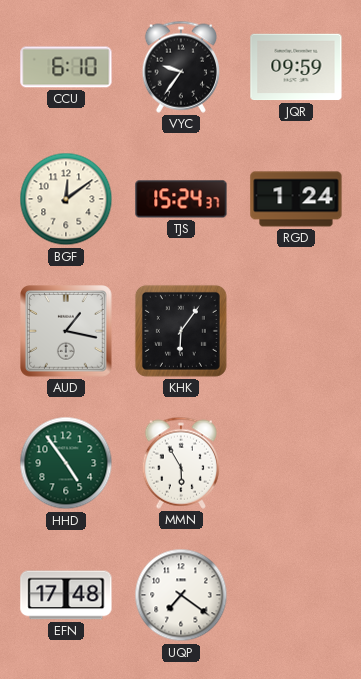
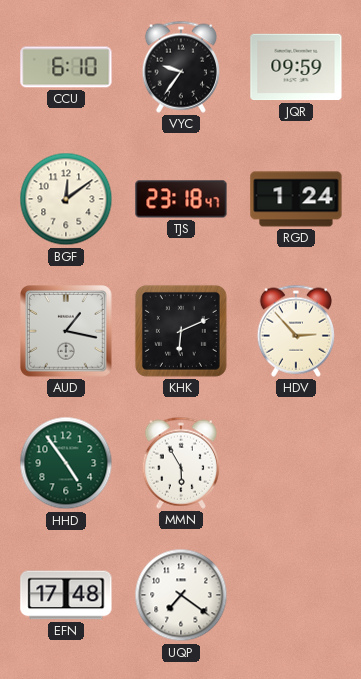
TJS: 15:24 -> 23:18 (181, 199)
KHK: 6:06 -> 6:11 (181, 331)
HDV: none -> 2:53 (295, 331)
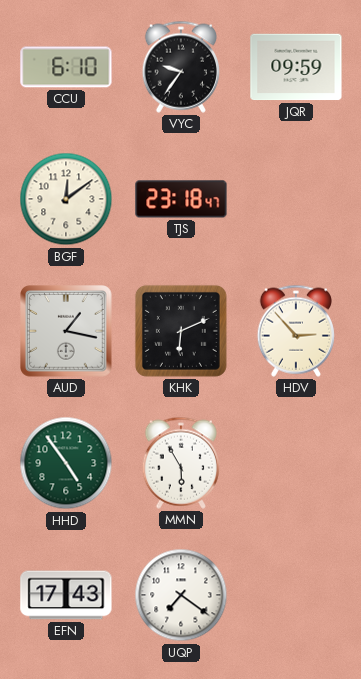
RGD: 1:24 -> none (296, 199)
EFN: 17:48 -> 17:43 (66, 595)
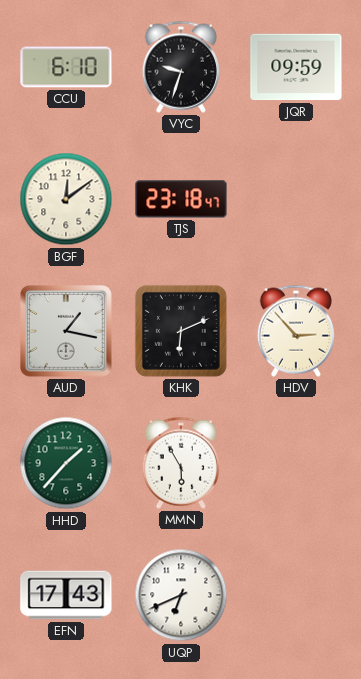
VYC: 9:36 -> 9:33 (180, 67)
HHD: 4:54 -> 1:37 (66, 463)
UQP: 7:21 -> 6:41 (181, 595)
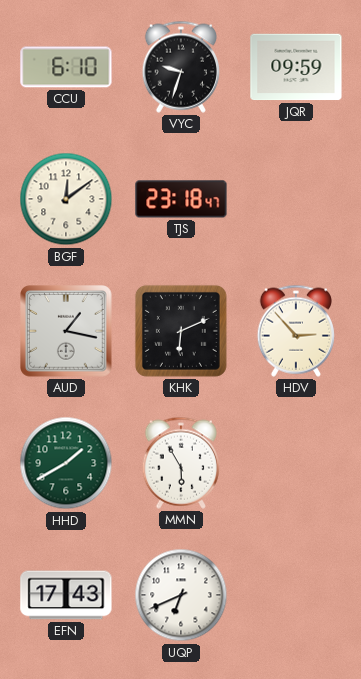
HHD: 1:37 -> 1:40 (66, 463)
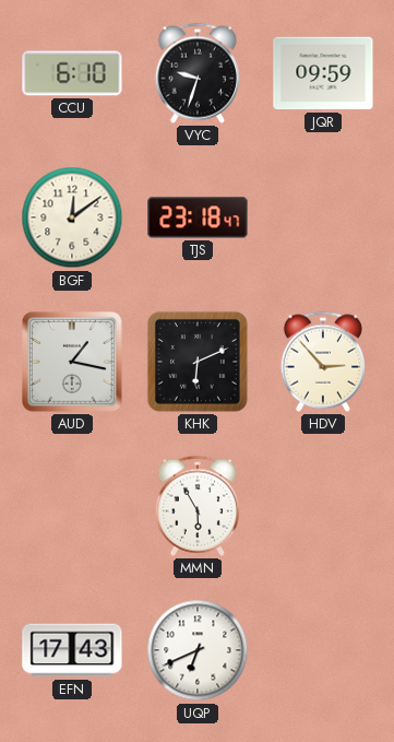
HHD: 1:40 -> none (66, 463)
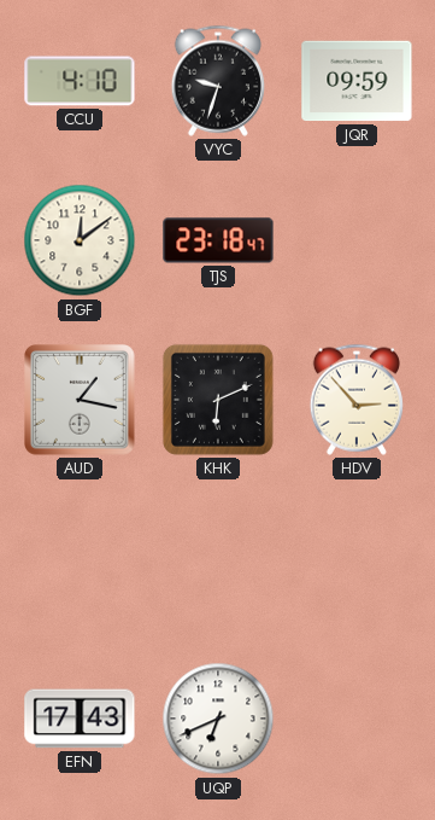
CCU: 6:10 -> 4:10 (80, 81)
MMN: 5:55 -> none (196, 506)
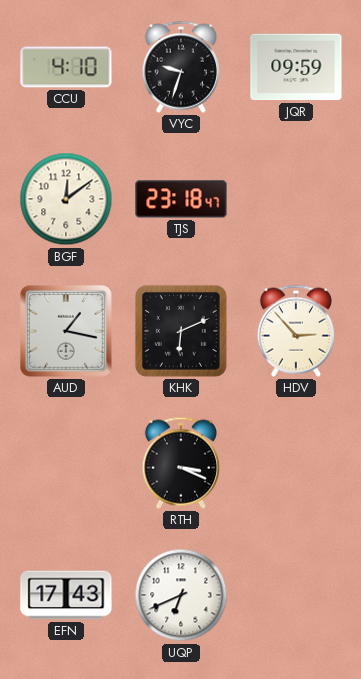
RTH: none -> 3:19 (180, 463)
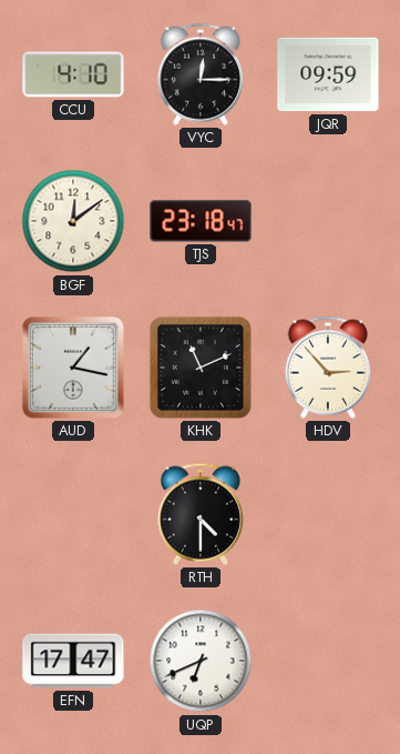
VYC: 9:33 -> 12:15 (199, 74)
KHK: 6:11 -> 11:11 (201, 368)
RTH: 3:19 -> 4:30 (199, 514)
EFN: 17:43 -> 17:47 (73, 661)
